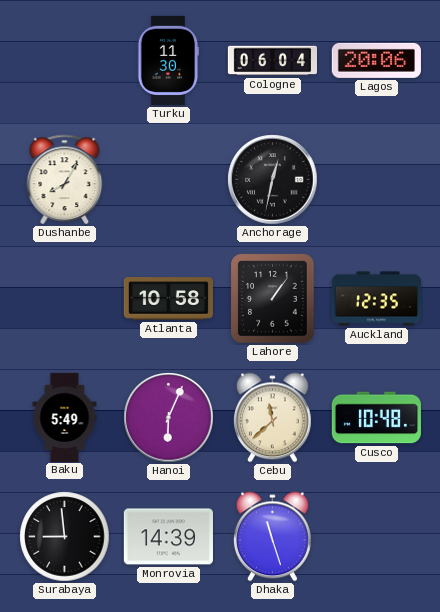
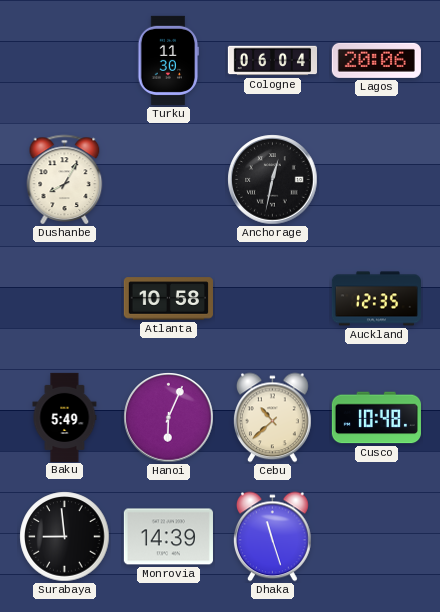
Lahore: 1:06 -> none (273, 299)
Cebu: 11:38 -> 10:38 (273, 418)
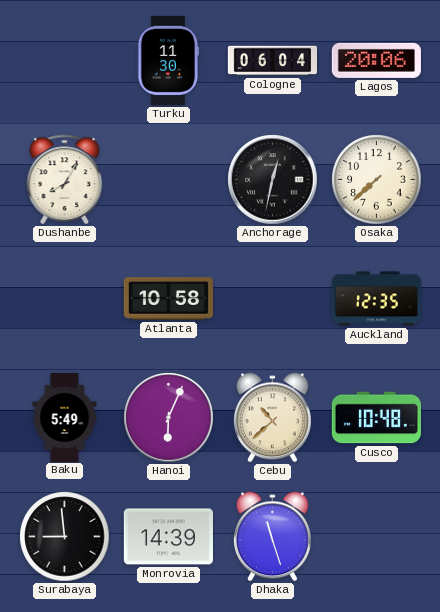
Osaka: none -> 7:38 (377, 180)
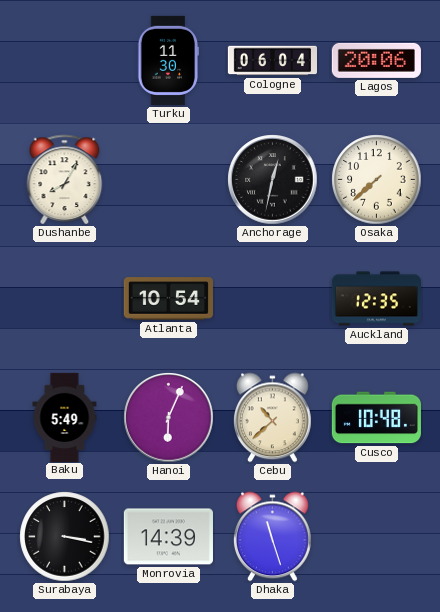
Atlanta: 10:58 -> 10:54 (168, 299)
Surabaya: 8:59 -> 3:17 (65, 537)
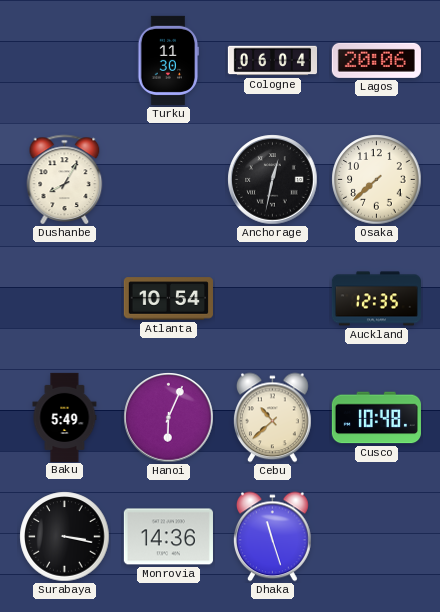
Monrovia: 14:39 -> 14:36 (168, 537)
